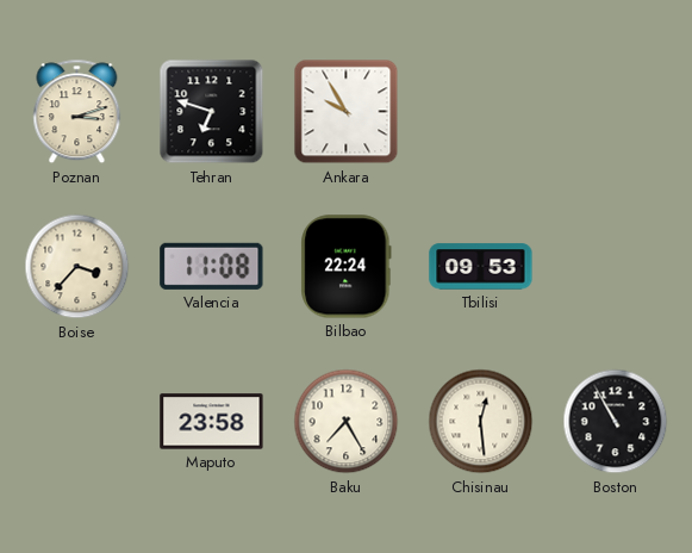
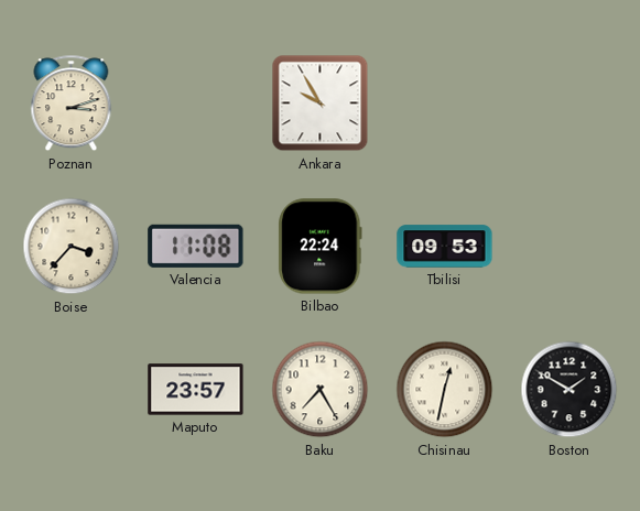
Tehran: 6:48 -> none (212, 112)
Maputo: 23:58 -> 23:57 (196, 390)
Chisinau: 12:29 -> 12:32 (445, 390)
Boston: 10:55 -> 1:50 (570, 390)
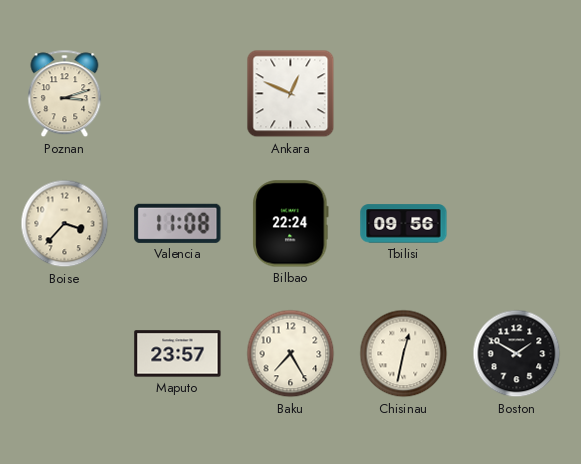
Ankara: 9:55 -> 12:49 (291, 94)
Tbilisi: 09:53 -> 09:56 (404, 224)
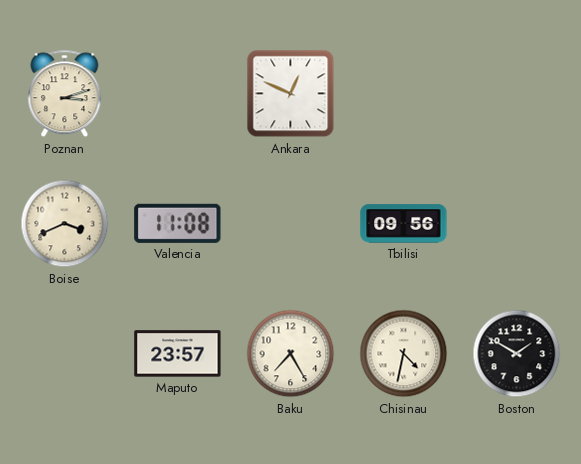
Boise: 3:37 -> 3:41 (65, 224)
Bilbao: 22:24 -> none (291, 224)
Chisinau: 12:32 -> 4:32 (404, 354)
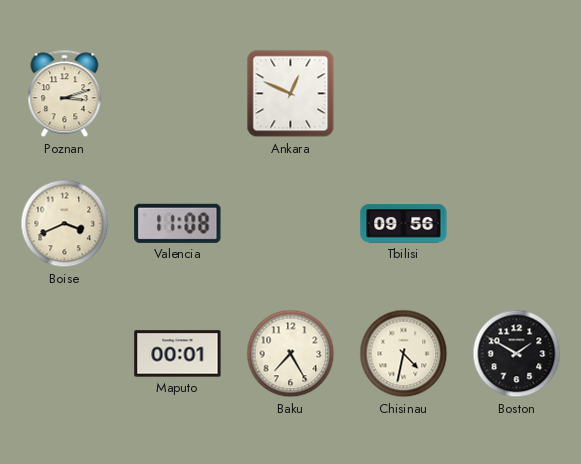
Maputo: 23:57 -> 00:01 (178, 354)
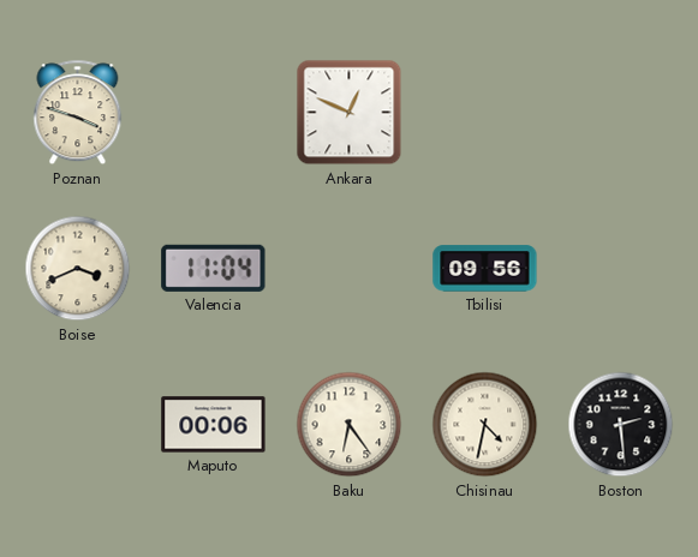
Poznan: 3:12 -> 3:48 (78, 113)
Valencia: 11:08 -> 11:04 (214, 268)
Maputo: 00:01 -> 00:06 (214, 425)
Baku: 7:25 -> 6:24 (350, 425)
Boston: 1:50 -> 2:29 (621, 425)
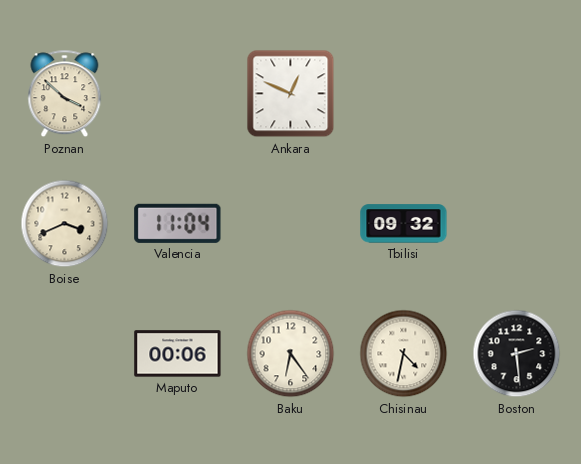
Poznan: 3:48 -> 3:52 (65, 94)
Tbilisi: 09:56 -> 09:32 (404, 224)
